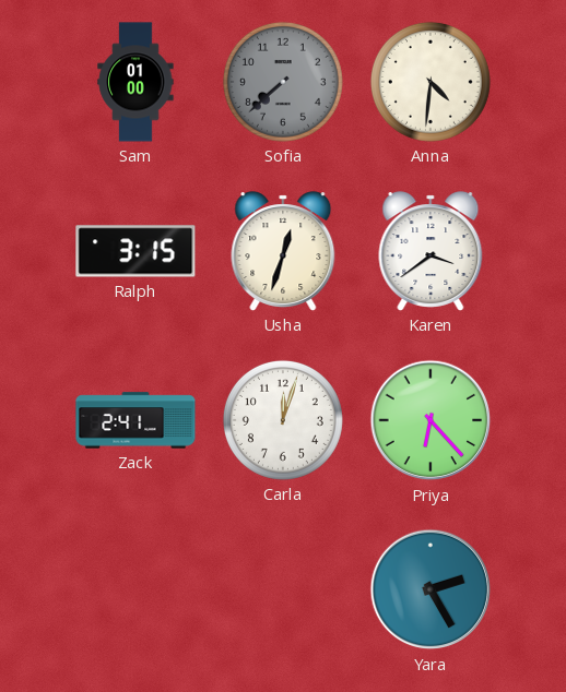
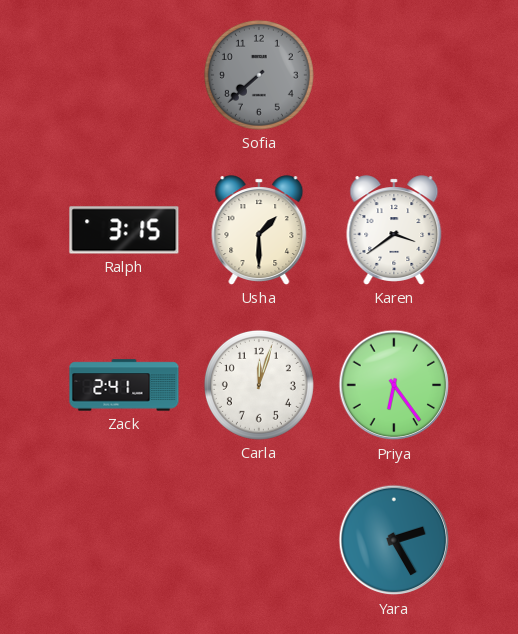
Sam: 01:00 -> none (135, 82)
Anna: 4:31 -> none (431, 82)
Usha: 12:33 -> 1:30 (259, 230)
Priya: 6:23 -> 6:24 (394, 385)
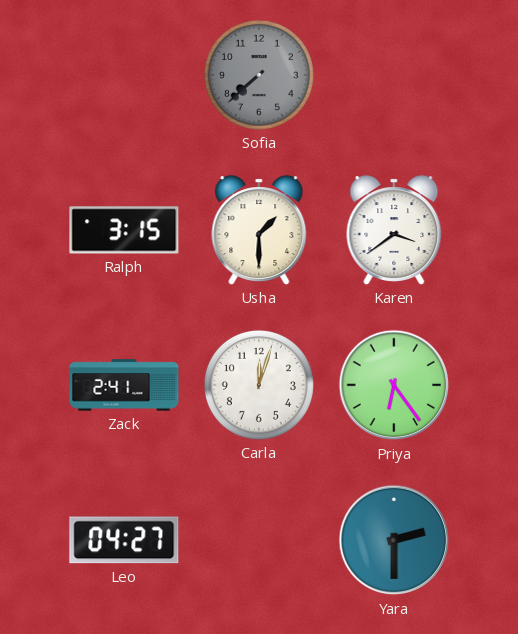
Leo: none -> 04:27 (124, 540)
Yara: 2:25 -> 2:30 (394, 540)
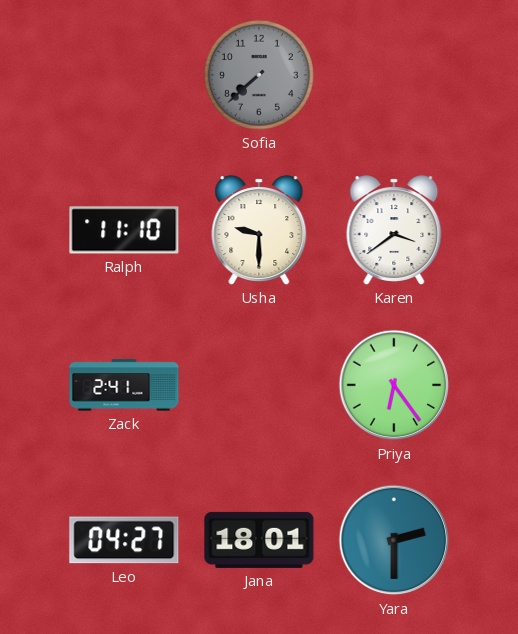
Ralph: 3:15 -> 11:10 (124, 230)
Usha: 1:30 -> 9:30 (259, 230)
Carla: 12:03 -> none (259, 385)
Jana: none -> 18:01 (259, 540)
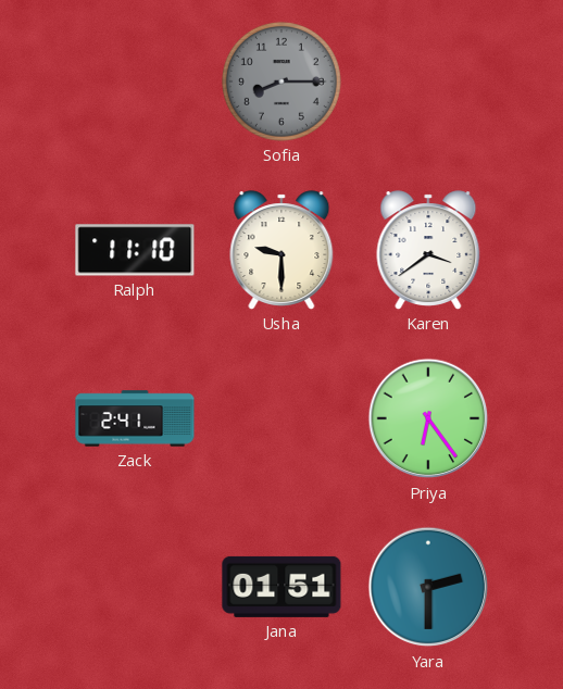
Sofia: 7:38 -> 8:15 (281, 82)
Leo: 04:27 -> none (124, 540)
Jana: 18:01 -> 01:51 (281, 587)
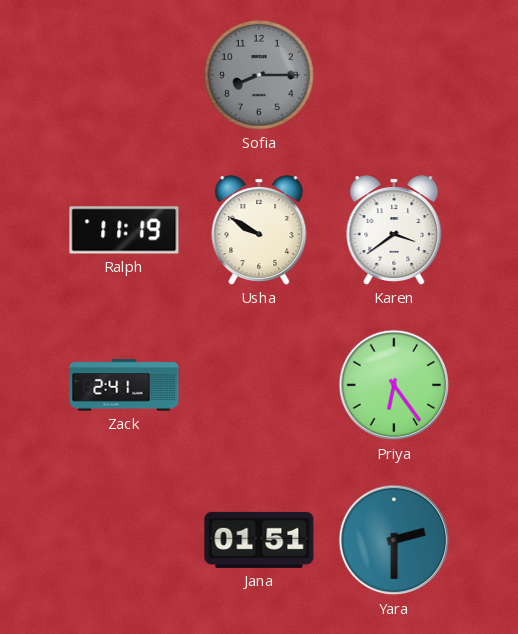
Ralph: 11:10 -> 11:19 (124, 230)
Usha: 9:30 -> 9:50 (259, 230)
